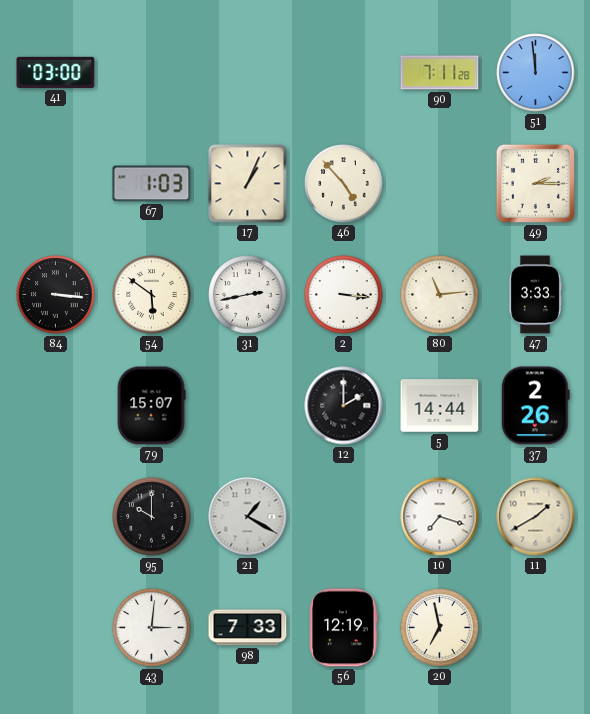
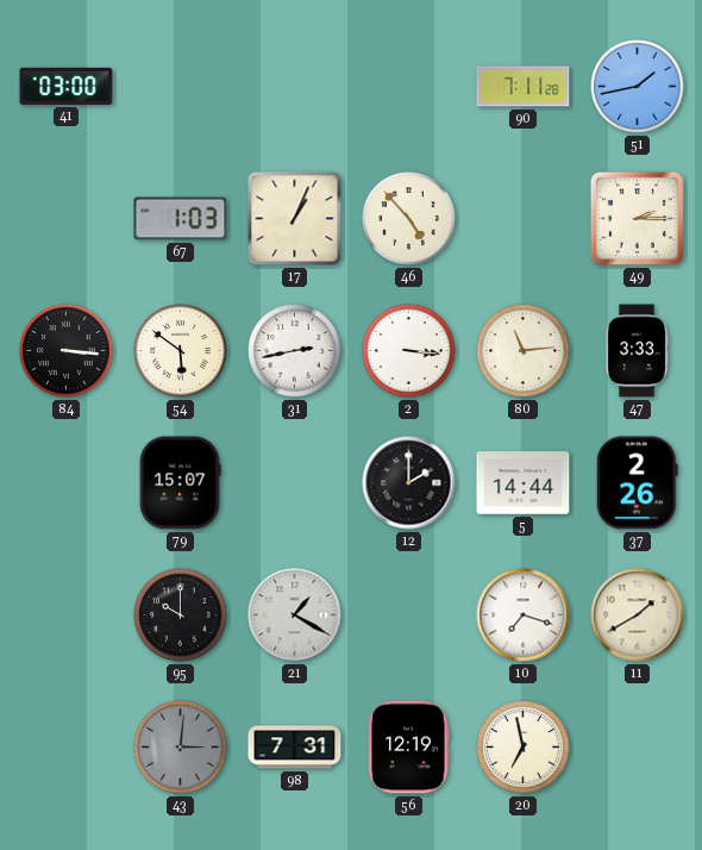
51: 11:59 -> 1:43 (638, 87)
43 dial: white -> grey (181, 748)
98: 7:33 -> 7:31 (295, 748)
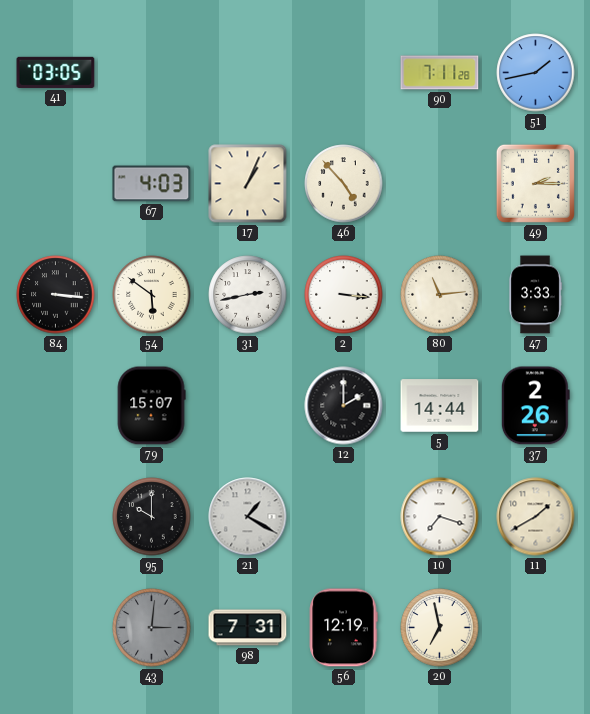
41: 03:00 -> 03:05 (56, 72)
67: 1:03 -> 4:03 (152, 184)
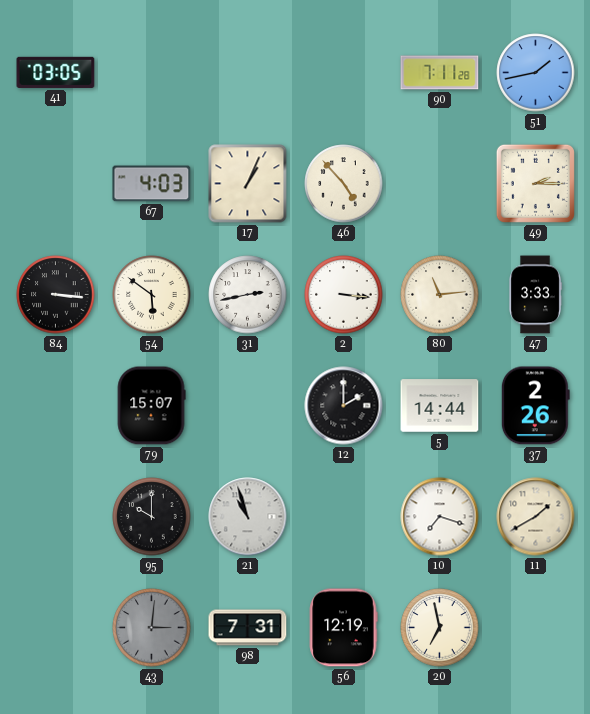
21: 1:20 -> 10:57 (248, 517)
